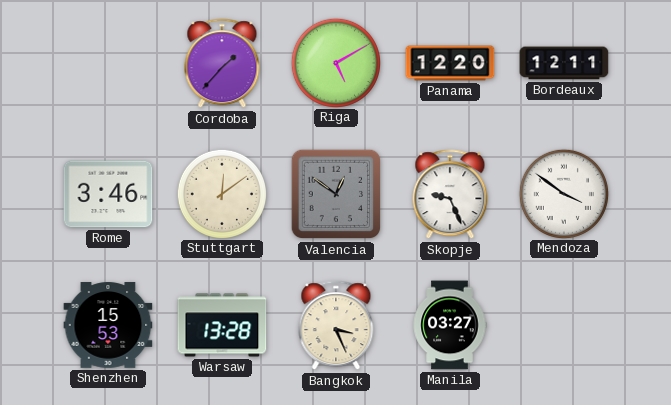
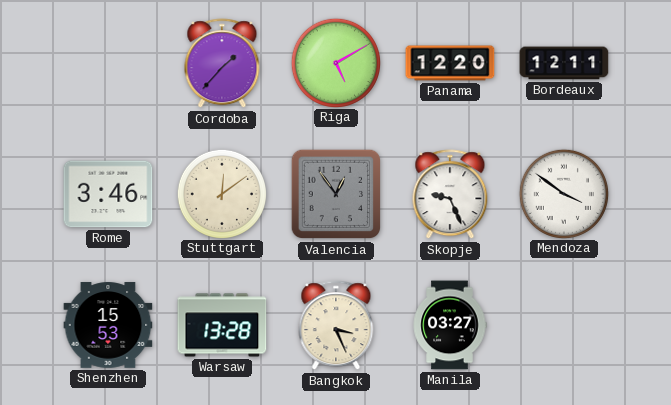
Valencia: 12:51 -> 12:54 (336, 194)
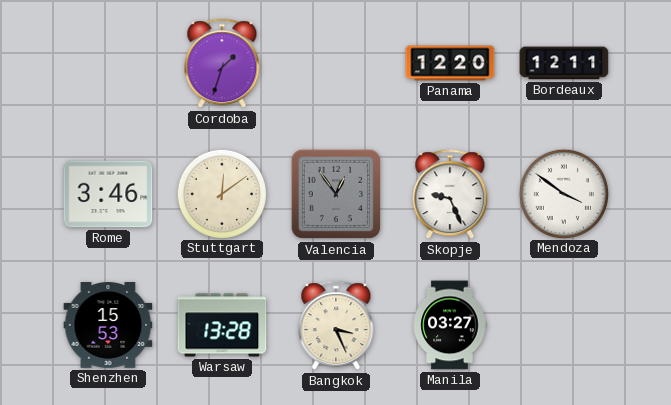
Cordoba: 1:37 -> 1:33 (222, 64)
Riga: 5:10 -> none (335, 62)
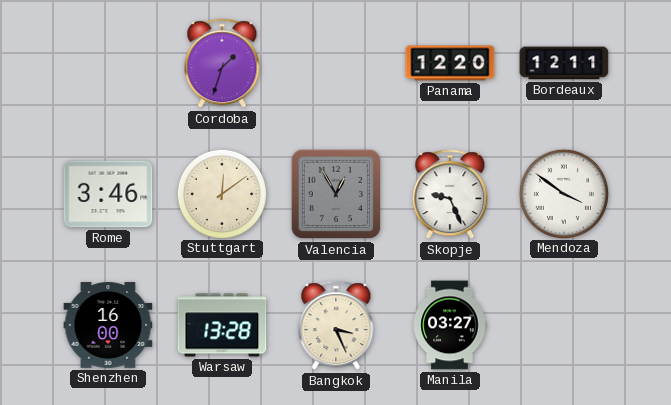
Valencia: 12:54 -> 12:55 (336, 194)
Shenzhen: 15:53 -> 16:00 (108, 325)
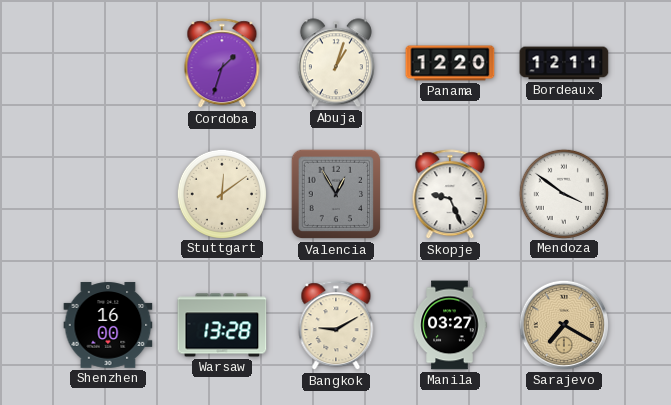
Abuja: none -> 1:03 (336, 63)
Rome: 3:46 -> none (108, 194)
Bangkok: 3:26 -> 9:10 (336, 326)
Sarajevo: none -> 7:20 (564, 325)
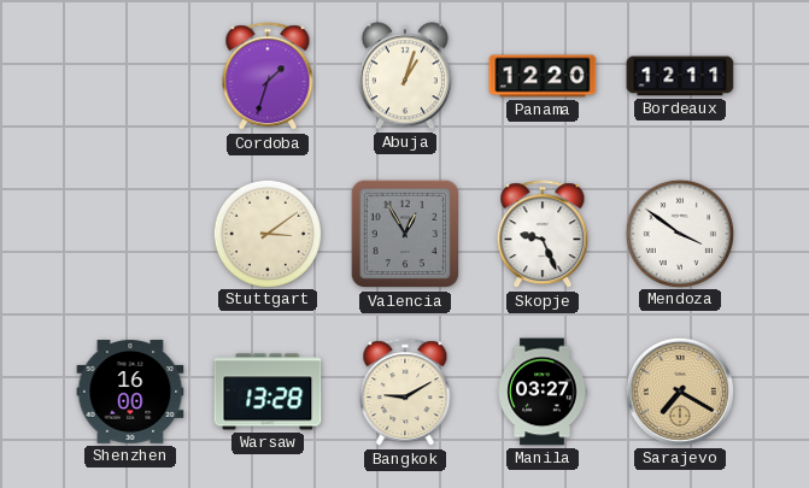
Stuttgart: 12:09 -> 3:09 (266, 233)
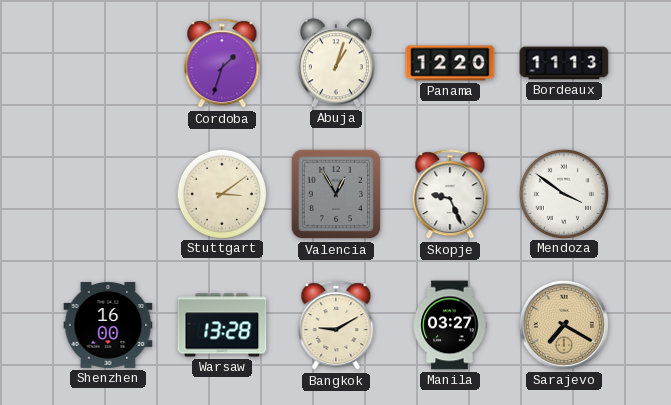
Bordeaux: 12:11 -> 11:13 (564, 63)
